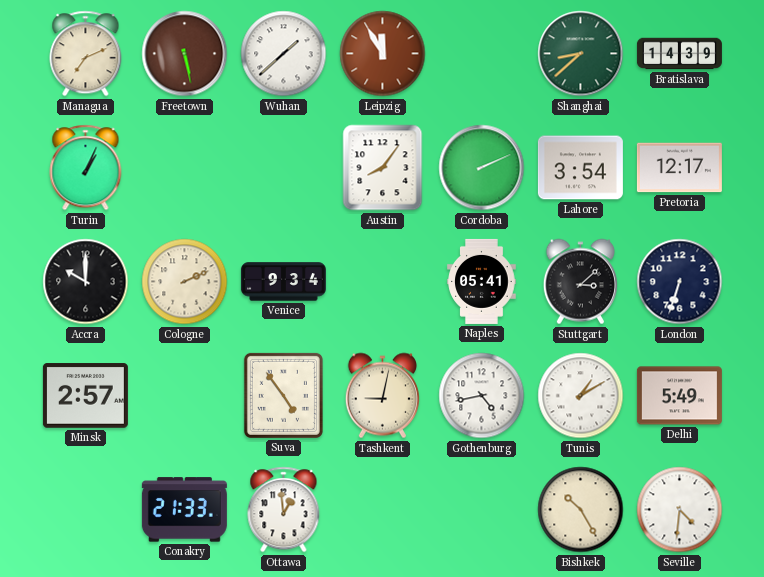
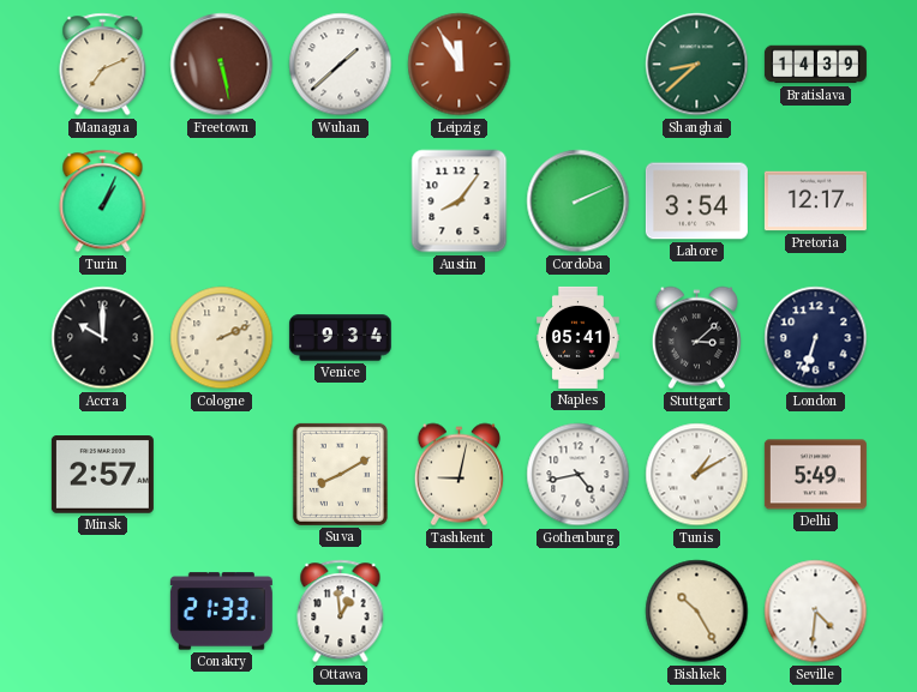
Suva: 4:54 -> 8:10 (340, 474)
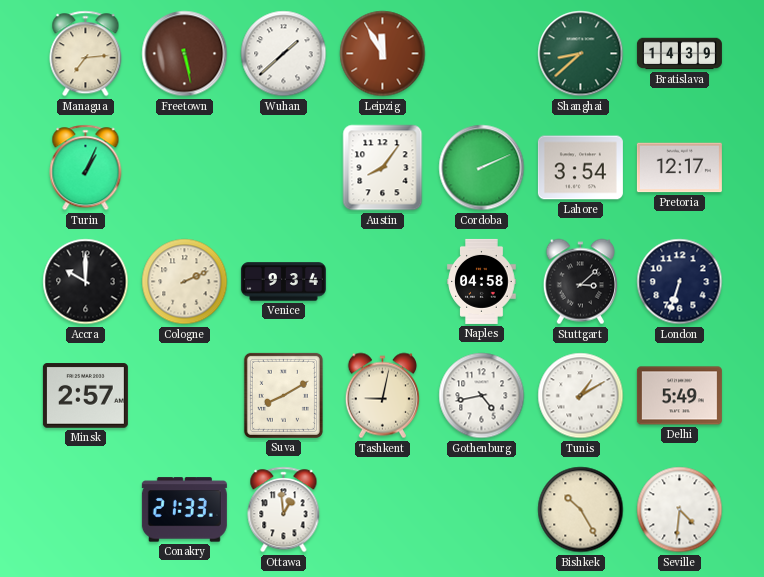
Managua: 7:11 -> 7:14 (86, 54)
Naples: 05:41 -> 04:58 (482, 281)
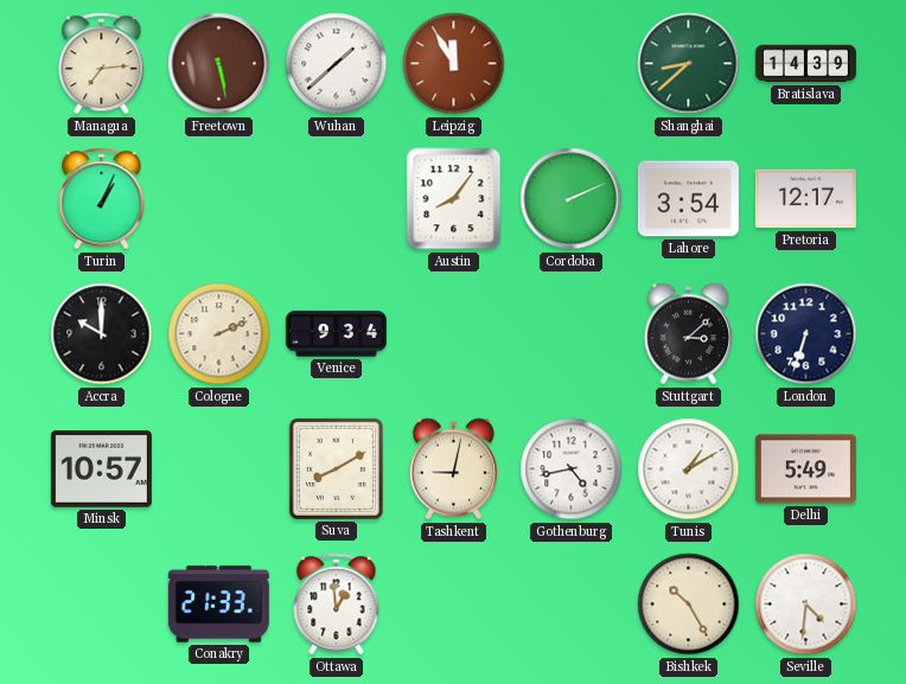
Naples: 04:58 -> none (482, 281)
Minsk: 2:57 -> 10:57 (101, 469)
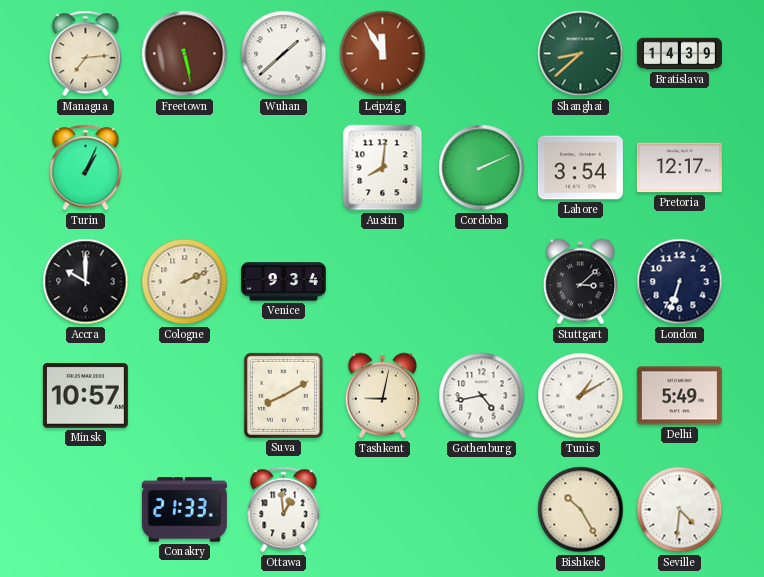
Austin: 8:06 -> 8:01 (383, 168)
